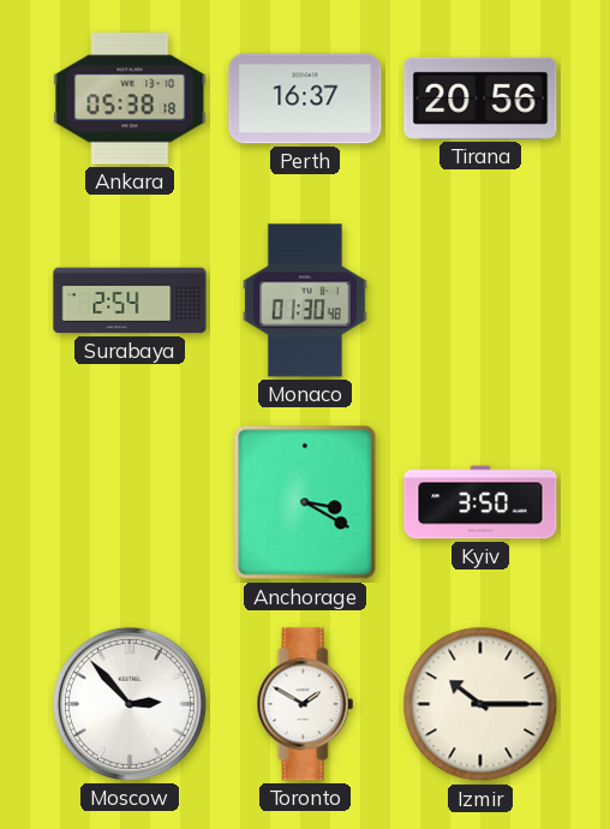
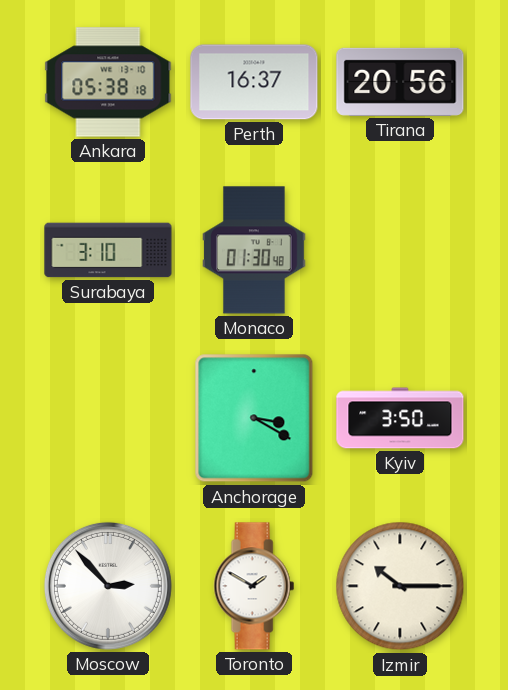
Surabaya: 2:54 -> 3:10 (108, 250)
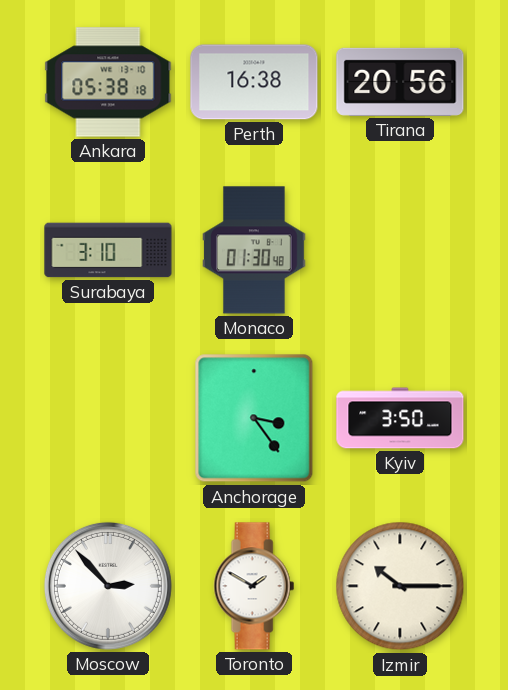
Perth: 16:37 -> 16:38 (254, 82)
Anchorage: 3:20 -> 3:24 (254, 418)
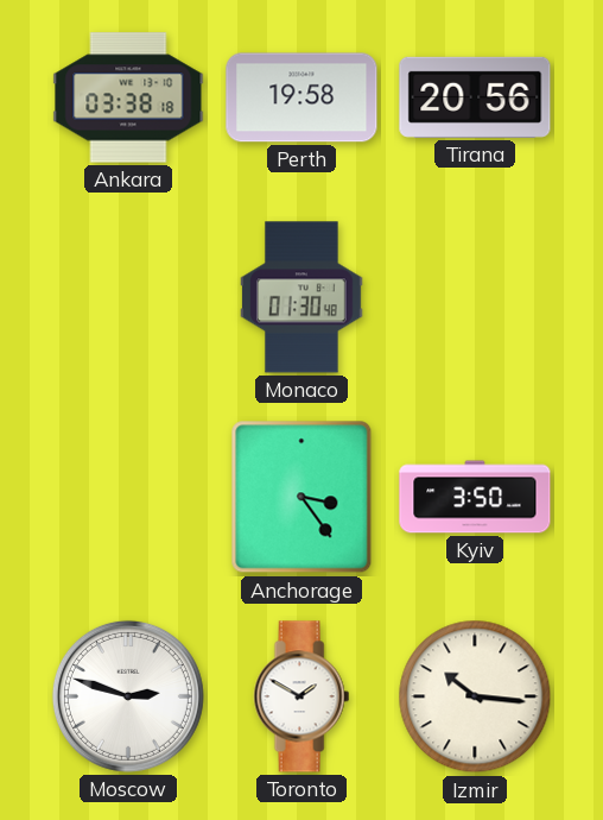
Ankara: 05:38 -> 03:38 (128, 97)
Perth: 16:38 -> 19:58 (301, 97)
Surabaya: 3:10 -> none (108, 250)
Moscow: 2:53 -> 2:48 (128, 696)
Izmir: 10:15 -> 10:16 (475, 696)
